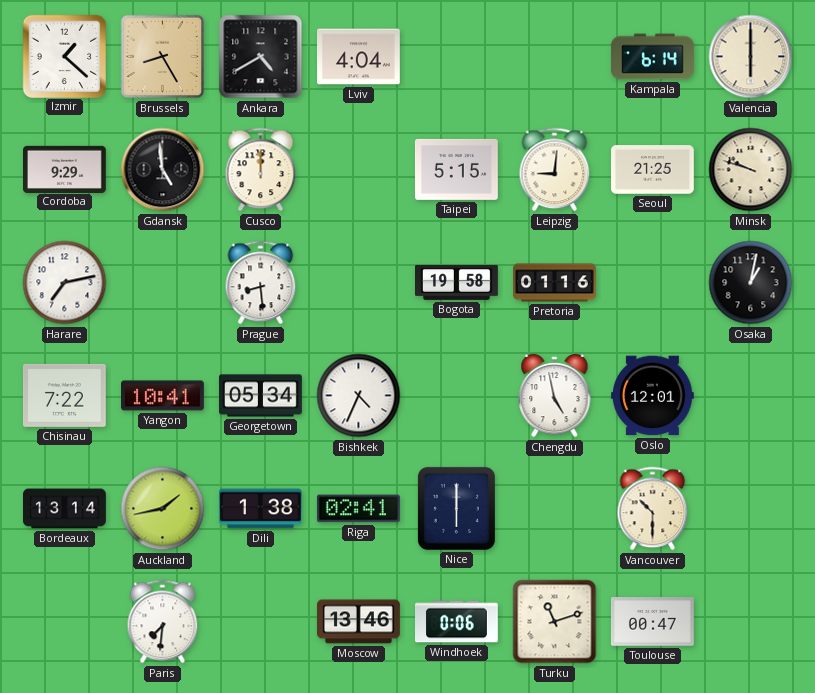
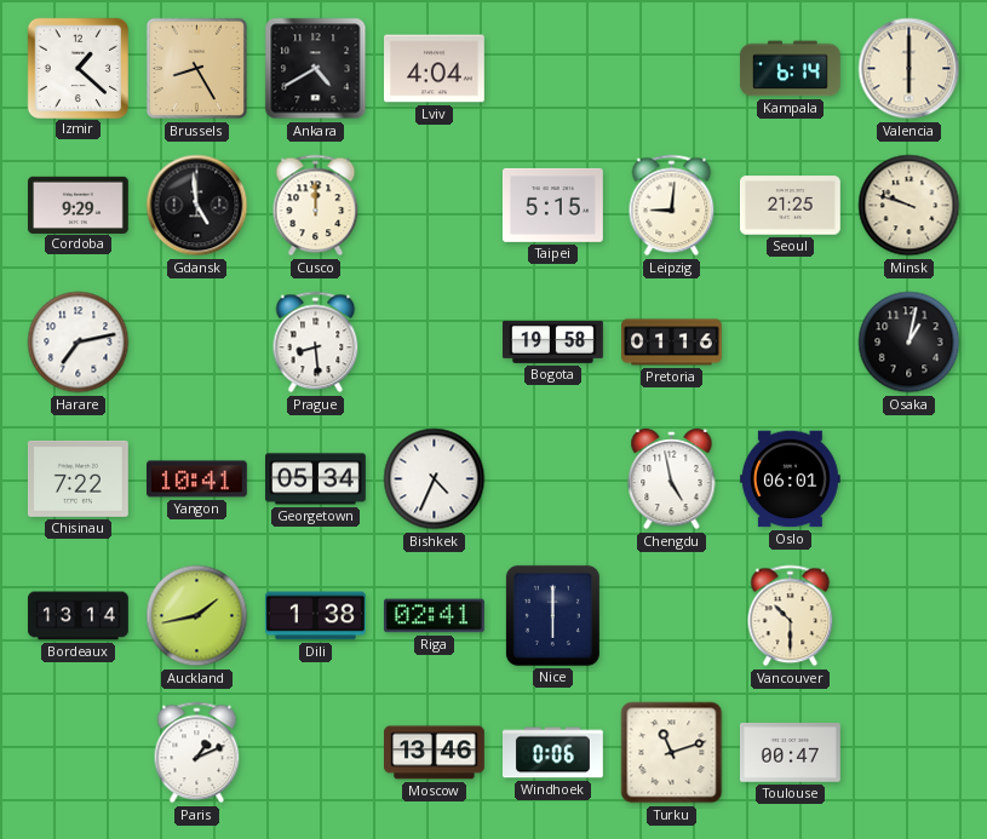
Oslo: 12:01 -> 06:01 (790, 479)
Paris: 7:31 -> 1:11 (197, 753)
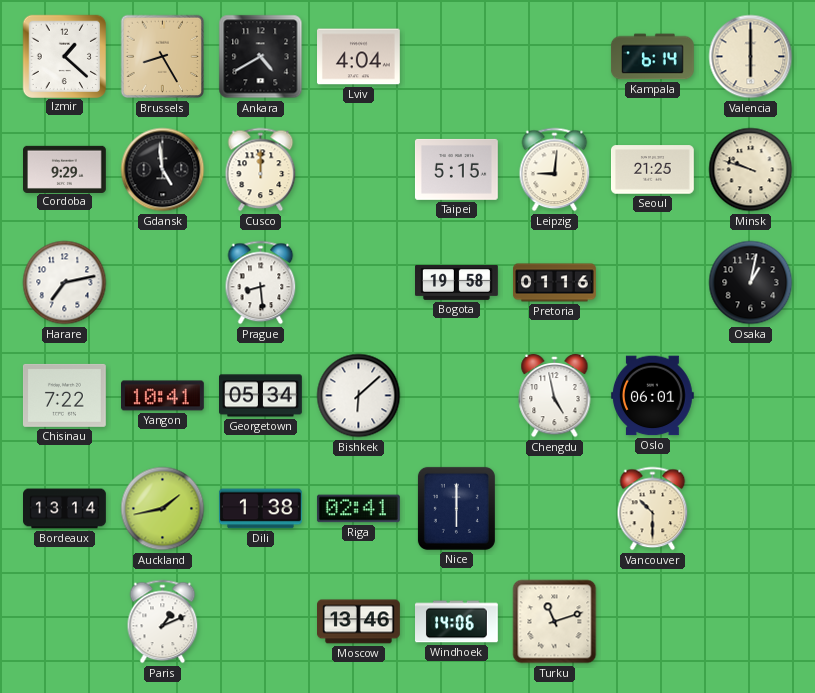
Bishkek: 4:34 -> 6:08 (359, 396)
Windhoek: 0:06 -> 14:06 (457, 622)
Toulouse: 00:47 -> none (791, 753)
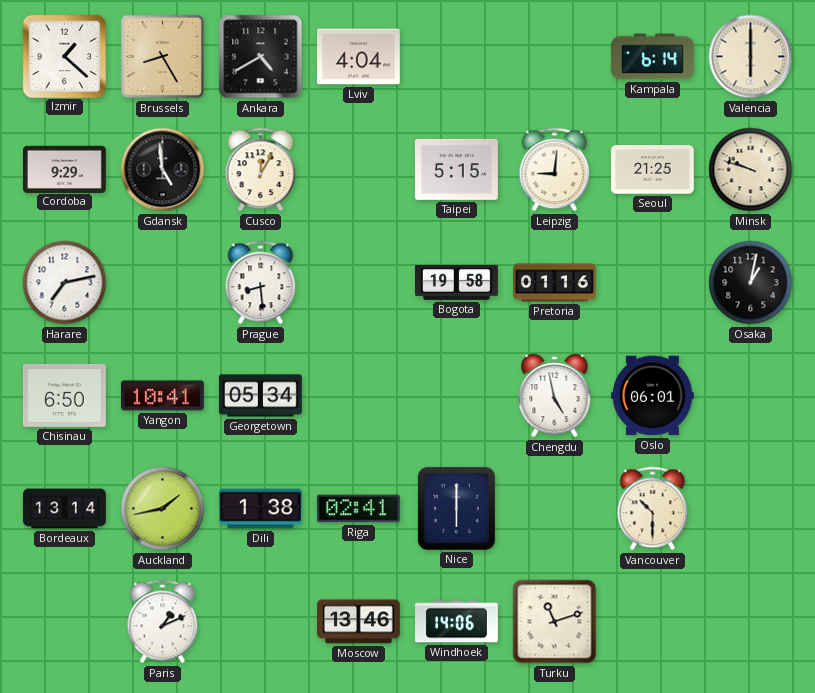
Cusco: 12:00 -> 12:05 (261, 170)
Chisinau: 7:22 -> 6:50 (64, 395)
Bishkek: 6:08 -> none (359, 396)
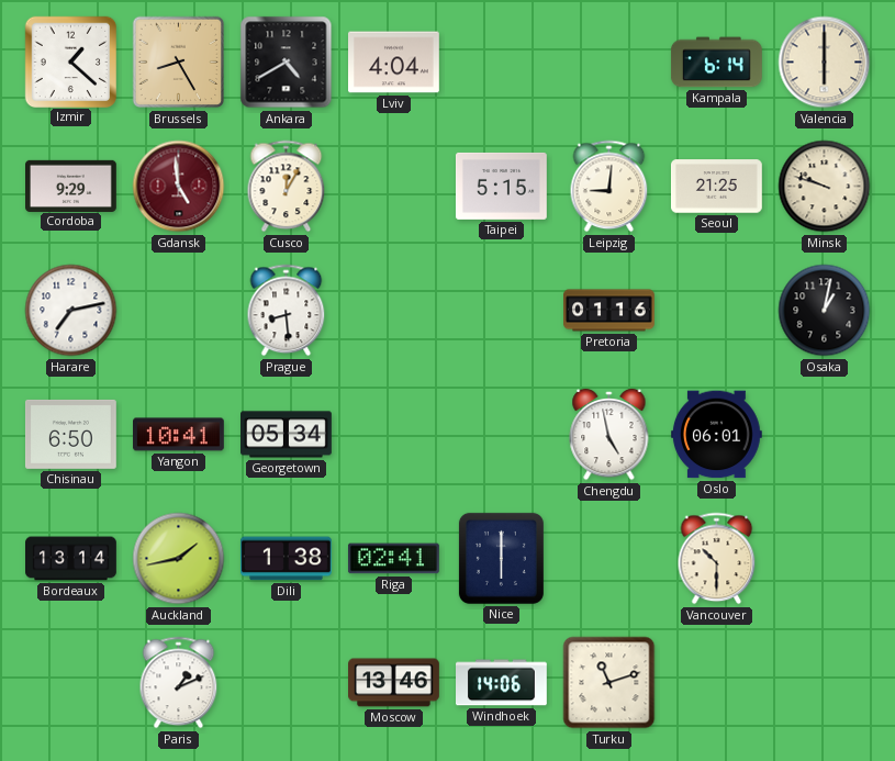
Gdansk dial: black -> burgundy (179, 187)
Bogota: 19:58 -> none (457, 282)
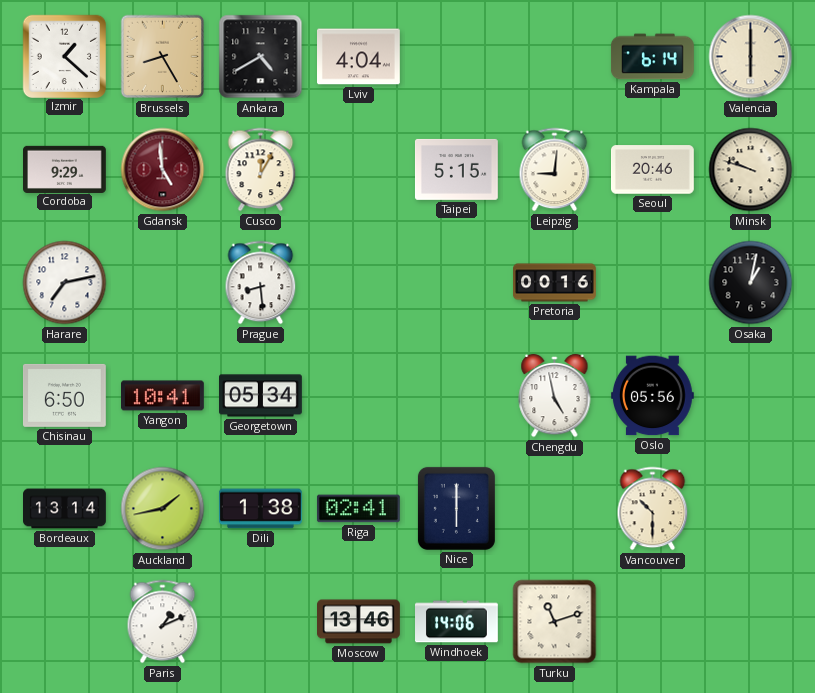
Seoul: 21:25 -> 20:46 (653, 170)
Pretoria: 01:16 -> 00:16 (555, 283)
Oslo: 06:01 -> 05:56 (652, 396)
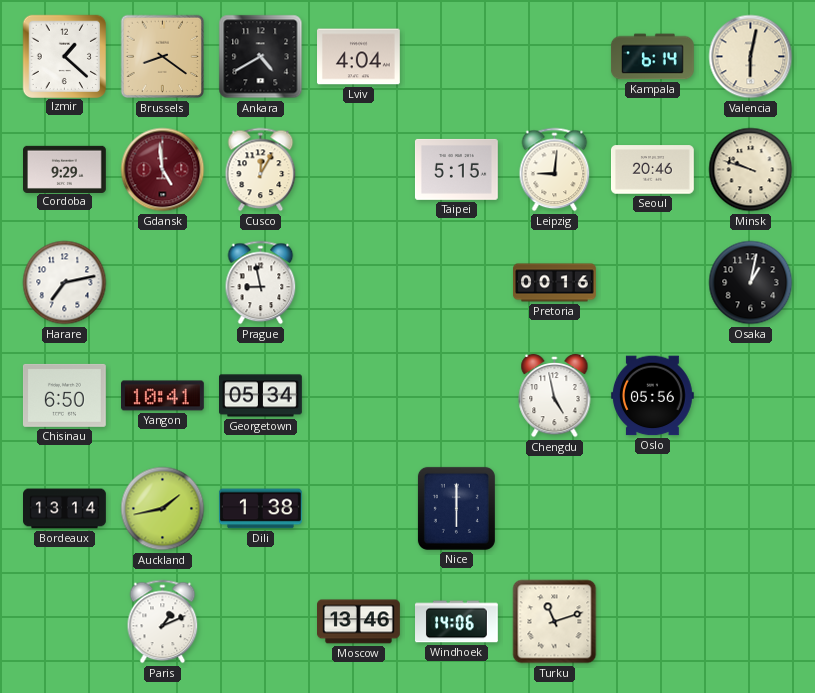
Brussels: 8:25 -> 8:21 (163, 57)
Valencia: 6:00 -> 6:02 (751, 57)
Prague: 8:29 -> 8:58 (261, 283)
Riga: 02:41 -> none (358, 509)
Vancouver: 10:30 -> none (653, 509)
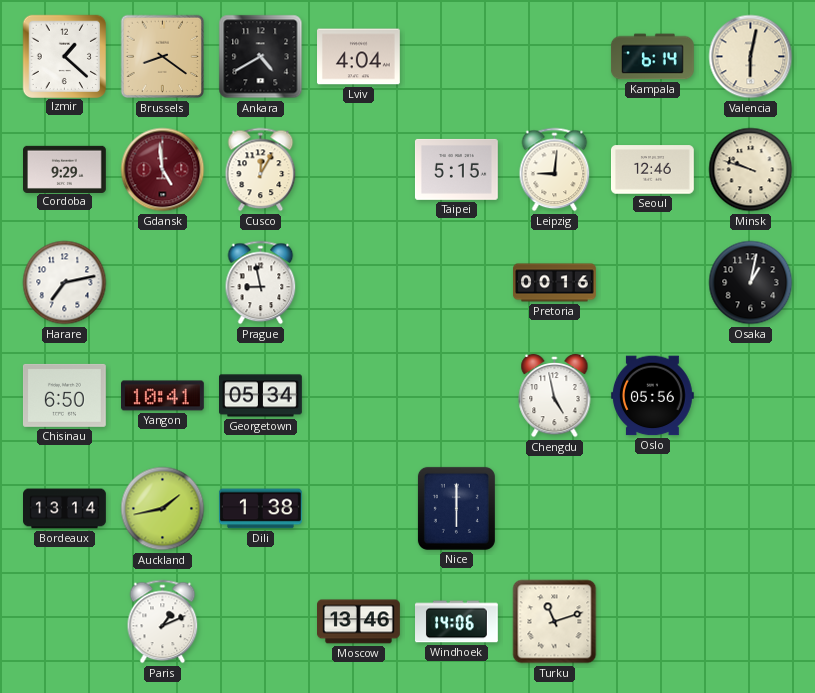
Seoul: 20:46 -> 12:46 (653, 170)
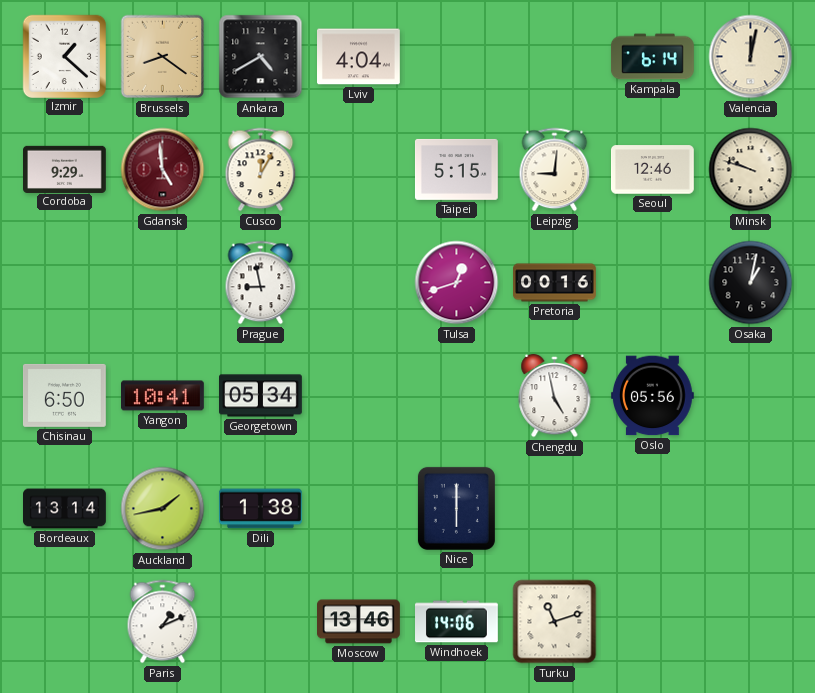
Valencia: 6:02 -> 12:02 (751, 57)
Harare: 7:13 -> none (65, 283)
Tulsa: none -> 12:42 (457, 283)
